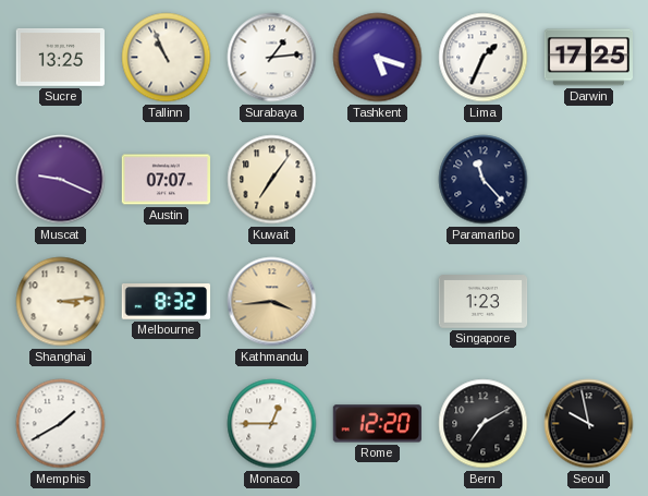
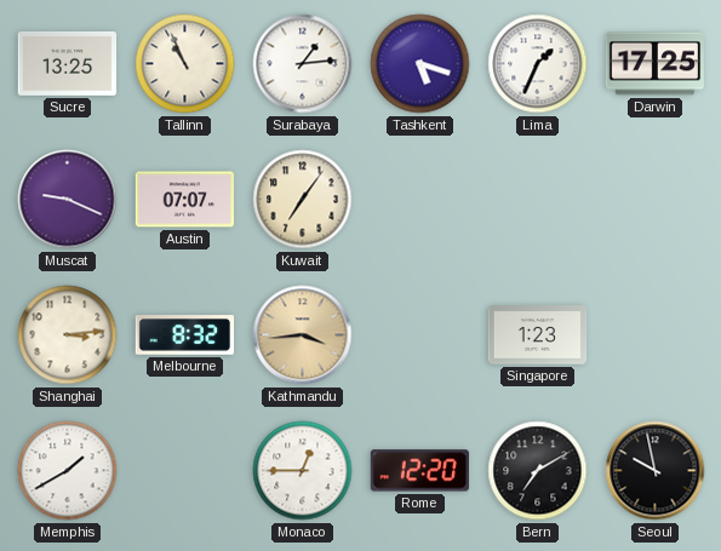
Paramaribo: 11:23 -> none (484, 180)
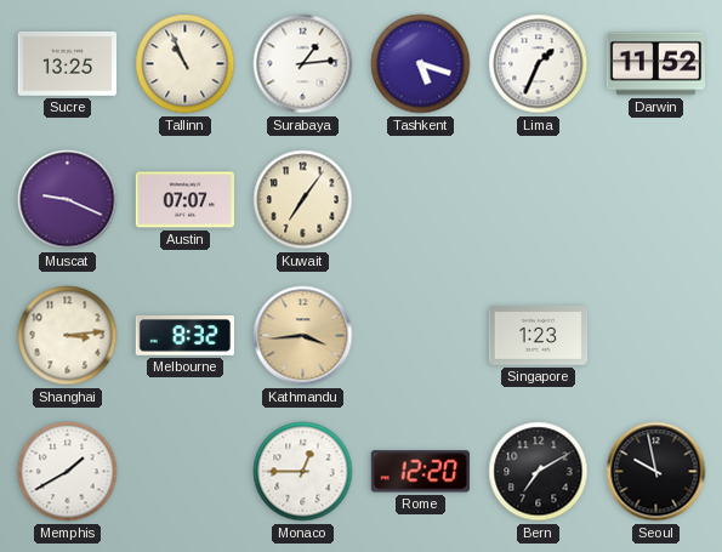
Darwin: 17:25 -> 11:52 (655, 64)
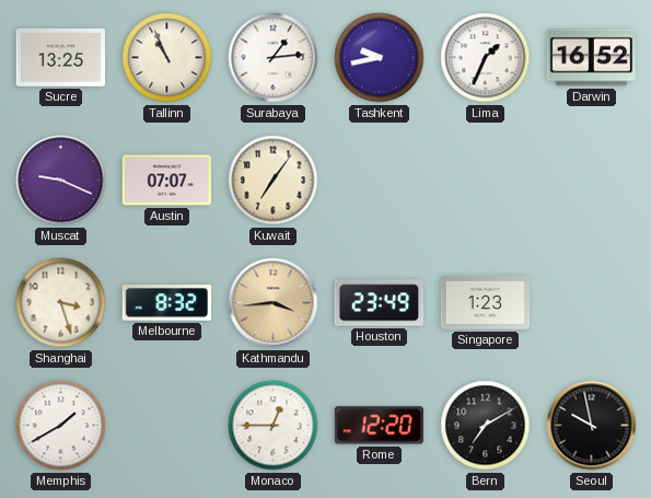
Tashkent: 5:18 -> 9:43 (380, 58)
Darwin: 11:52 -> 16:52 (591, 58)
Shanghai: 3:14 -> 3:27 (61, 303)
Houston: none -> 23:49 (379, 303)
